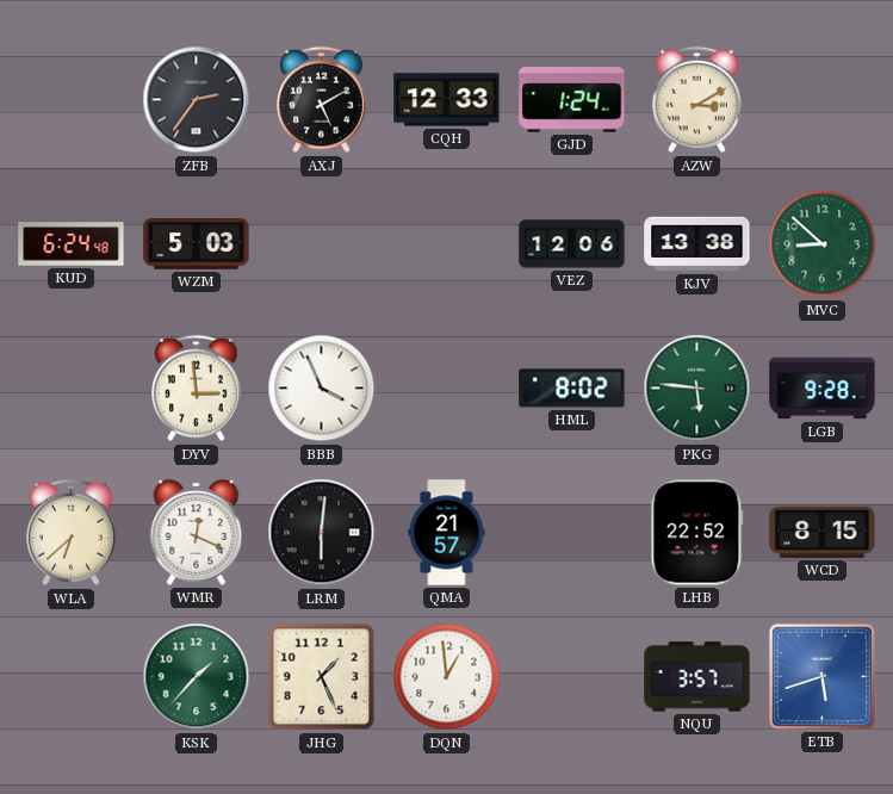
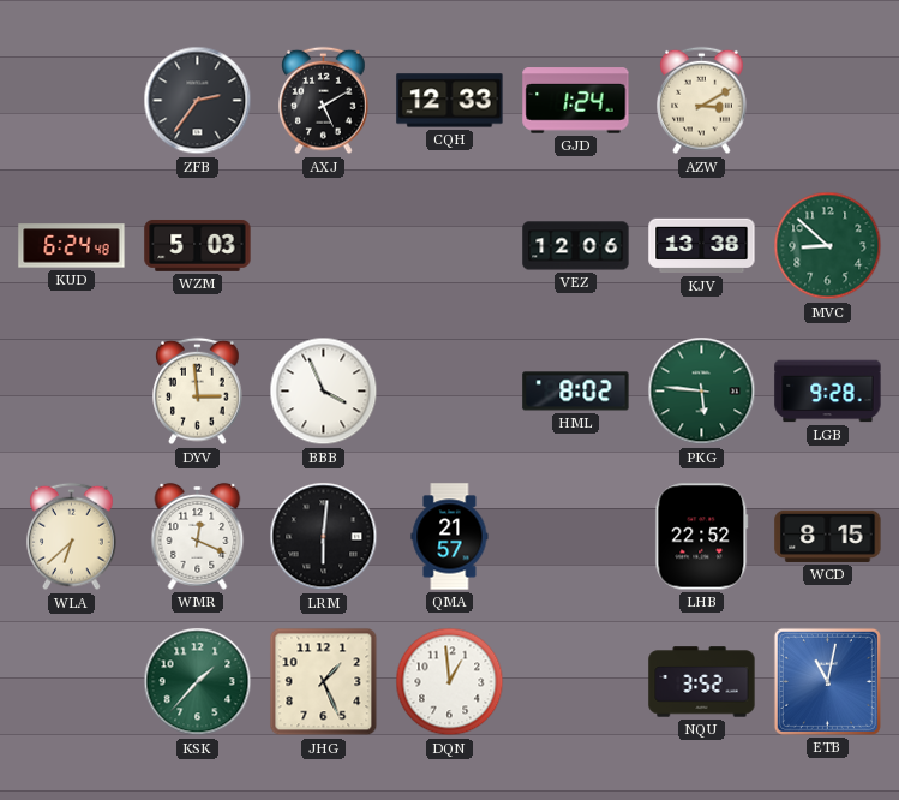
NQU: 3:57 -> 3:52 (702, 682)
ETB: 5:42 -> 11:02 (827, 681)
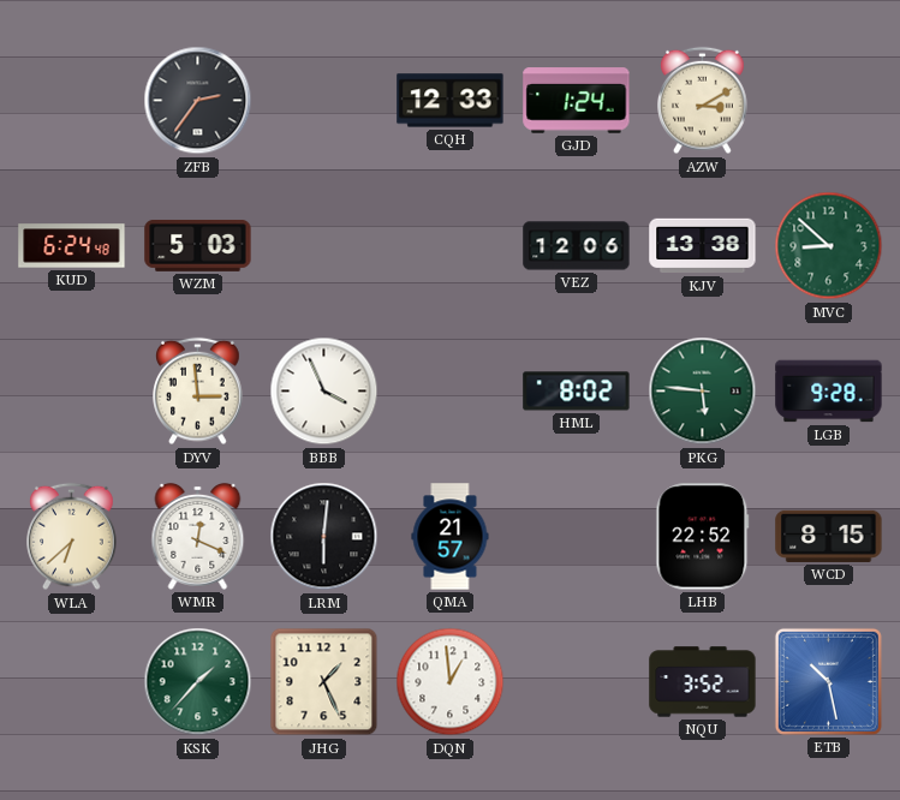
AXJ: 5:10 -> none (324, 101)
ETB: 11:02 -> 10:28 (828, 681)
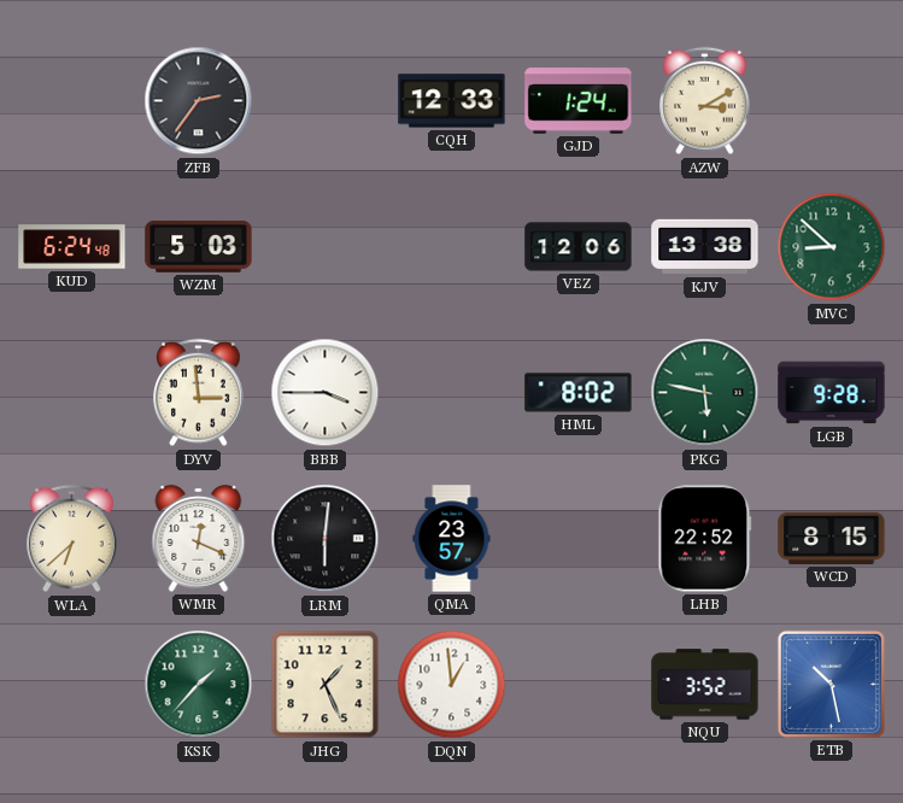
BBB: 3:56 -> 3:45 (326, 393)
PKG: 5:46 -> 5:47 (705, 393)
QMA: 21:57 -> 23:57 (452, 539)
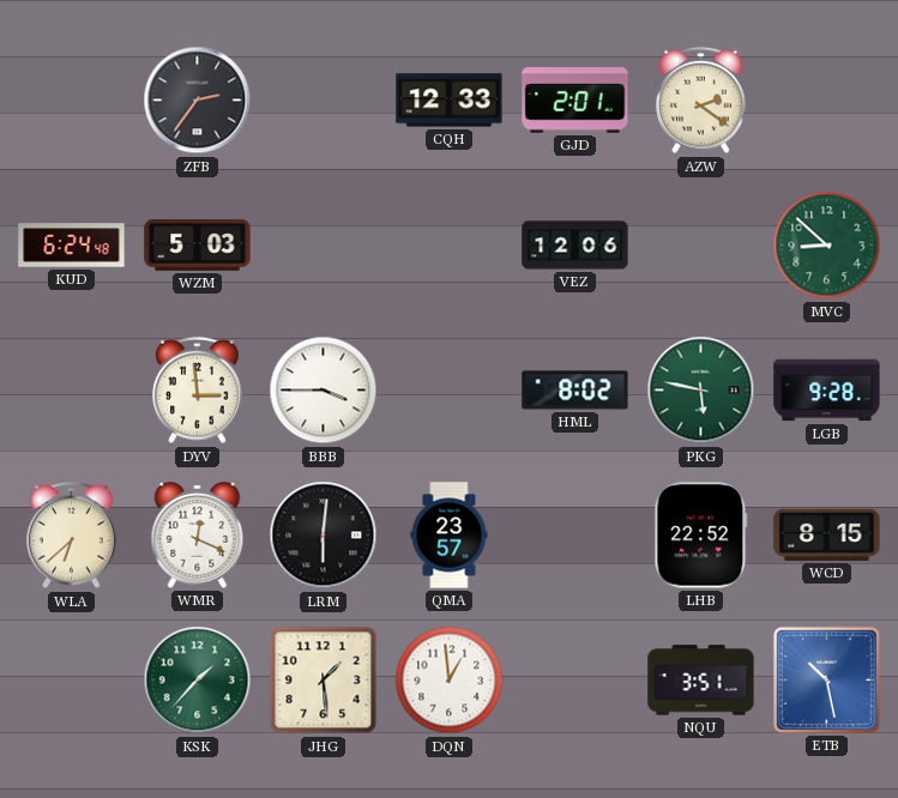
GJD: 1:24 -> 2:01 (575, 101)
AZW: 3:10 -> 2:21 (701, 101)
KJV: 13:38 -> none (705, 247)
JHG: 1:26 -> 1:29 (324, 681)
NQU: 3:52 -> 3:51 (701, 681)
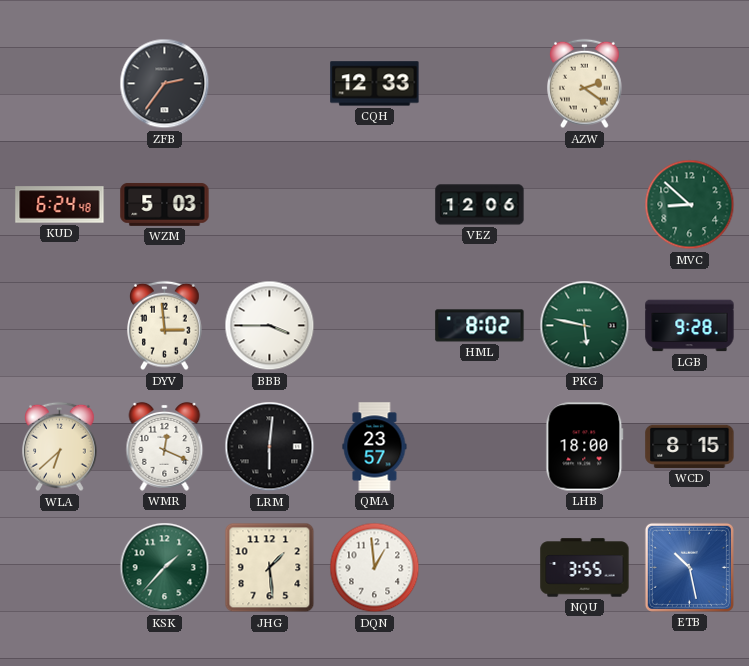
GJD: 2:01 -> none (575, 101)
LHB: 22:52 -> 18:00 (585, 447)
NQU: 3:51 -> 3:55 (585, 568)
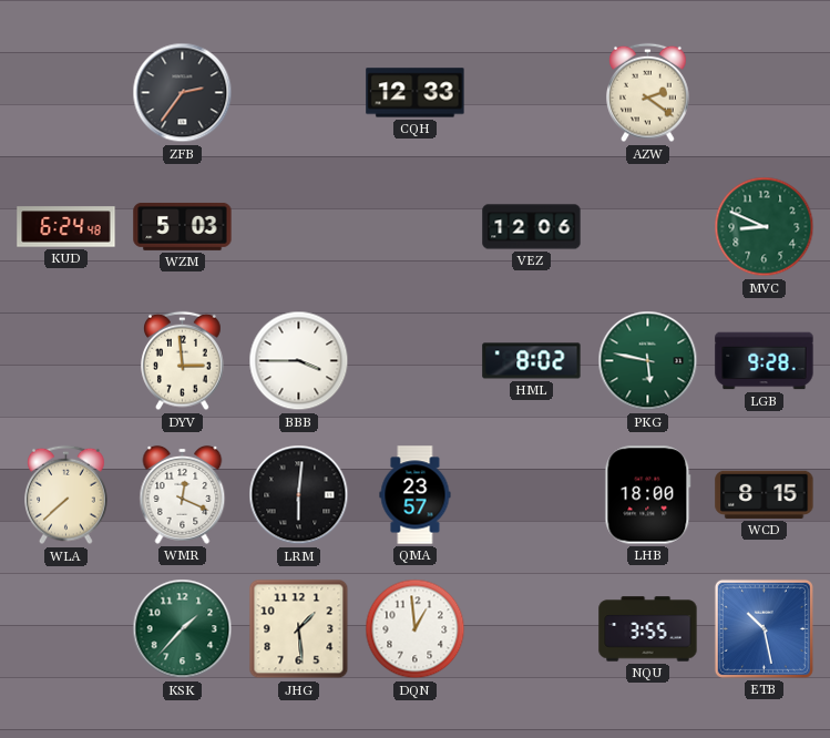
MVC: 8:52 -> 8:49 (765, 227)
WLA: 6:38 -> 7:38 (66, 495)
